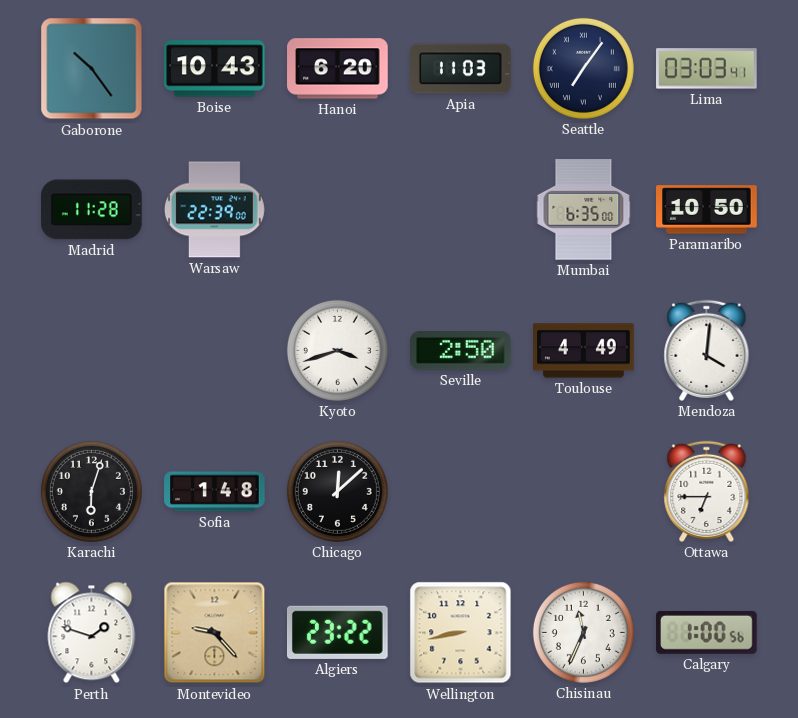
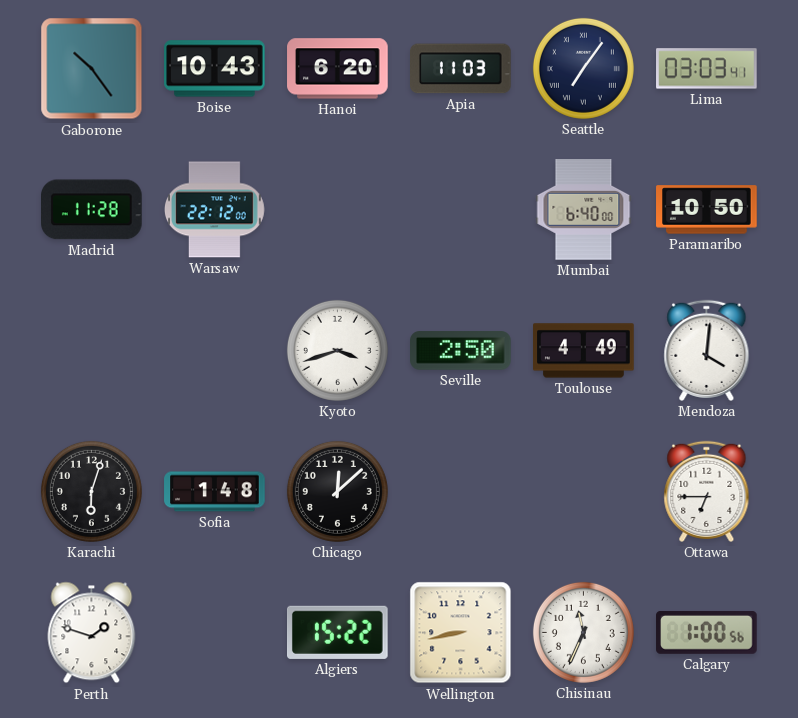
Warsaw: 22:39 -> 22:12 (215, 210)
Mumbai: 6:35 -> 6:40 (584, 210)
Montevideo: 9:23 -> none (215, 633)
Algiers: 23:22 -> 15:22 (338, 632)
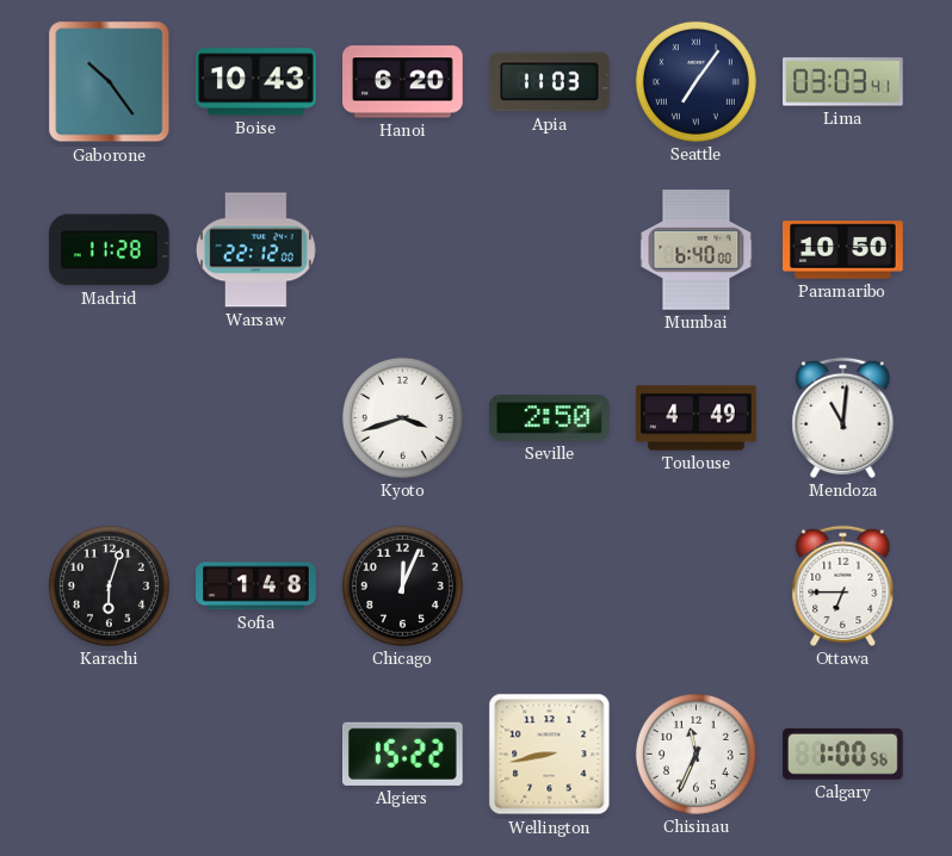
Mendoza: 4:01 -> 11:01 (843, 417)
Chicago: 12:08 -> 12:04 (402, 585)
Perth: 1:48 -> none (92, 633)
